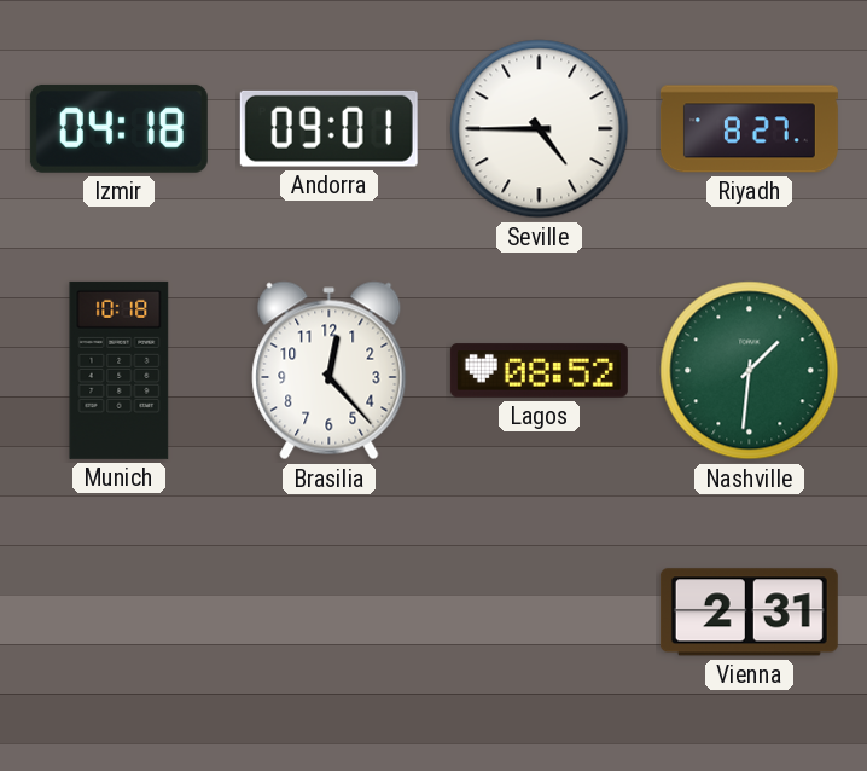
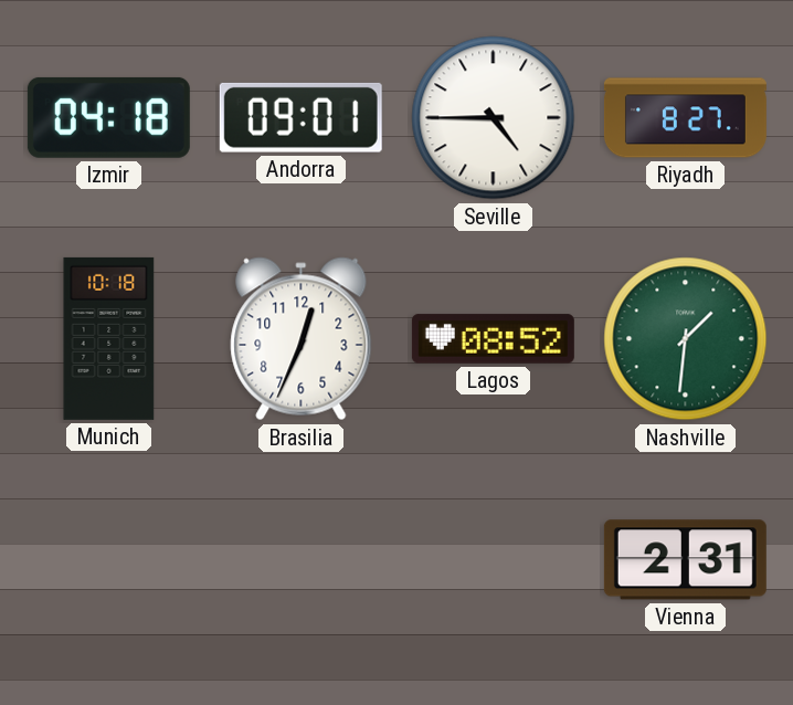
Brasilia: 12:23 -> 12:34 (302, 339)
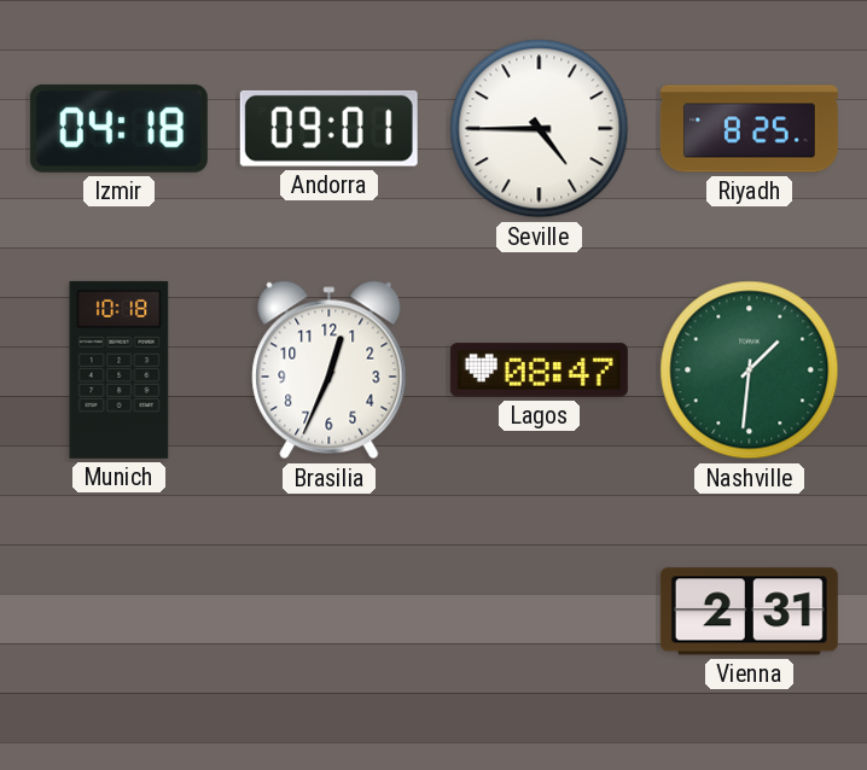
Riyadh: 8:27 -> 8:25 (749, 129)
Lagos: 08:52 -> 08:47 (539, 371)
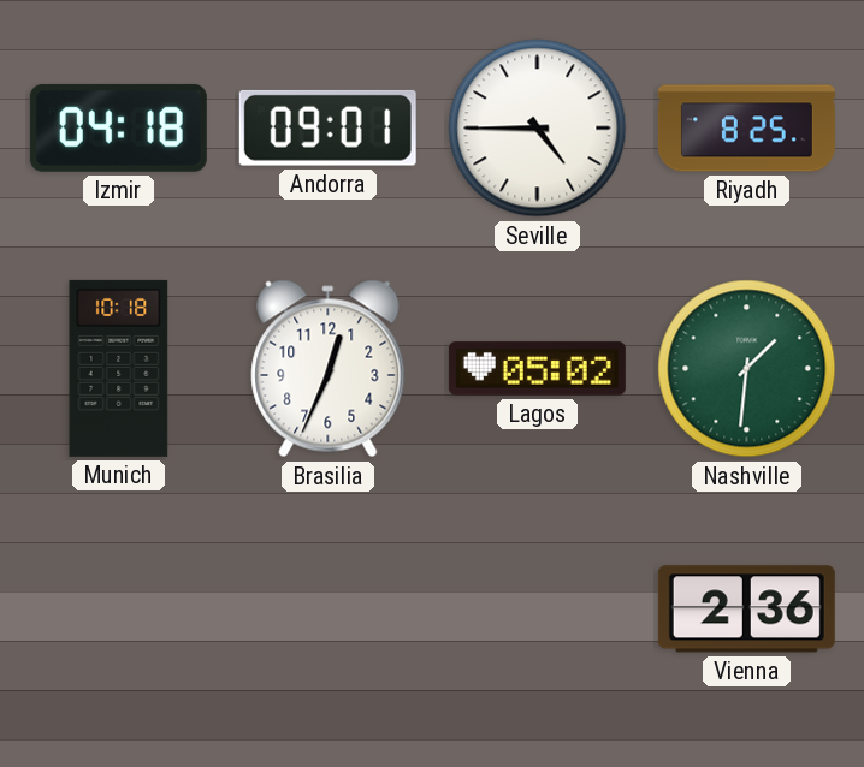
Lagos: 08:47 -> 05:02 (537, 369)
Vienna: 2:31 -> 2:36 (746, 610)
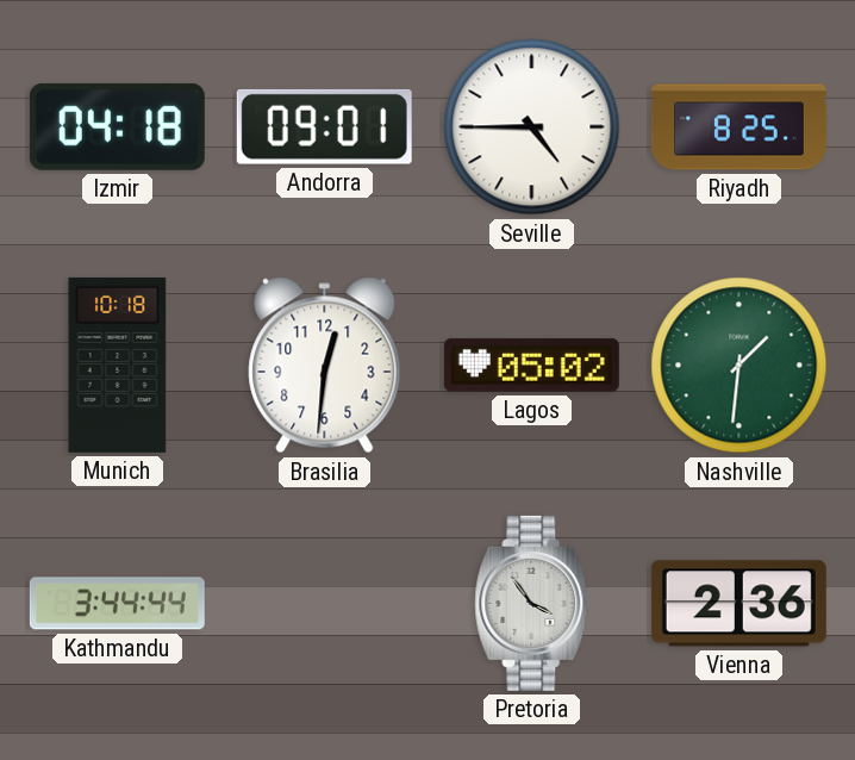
Brasilia: 12:34 -> 12:31 (325, 366)
Kathmandu: none -> 3:44 (117, 604)
Pretoria: none -> 3:54 (532, 603)
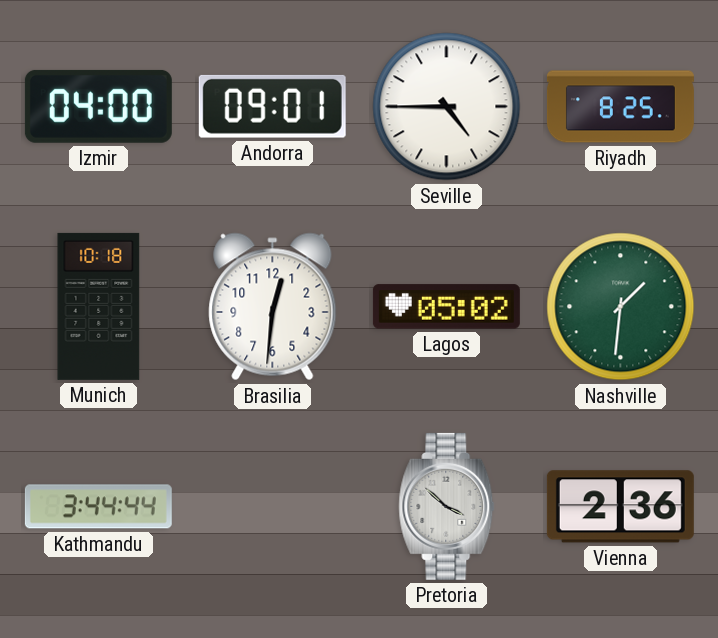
Izmir: 04:18 -> 04:00 (98, 106)
Pretoria: 3:54 -> 3:52 (447, 506)
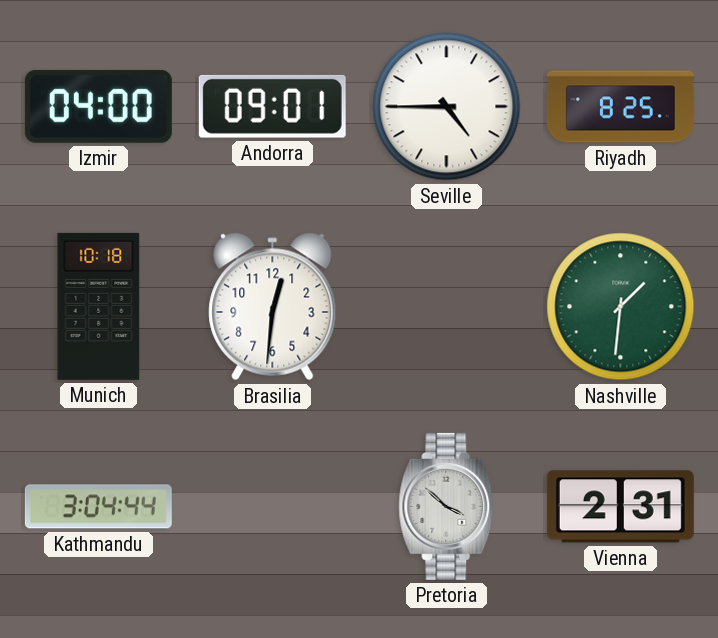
Lagos: 05:02 -> none (446, 307)
Kathmandu: 3:44 -> 3:04 (98, 507)
Vienna: 2:36 -> 2:31 (620, 507)
